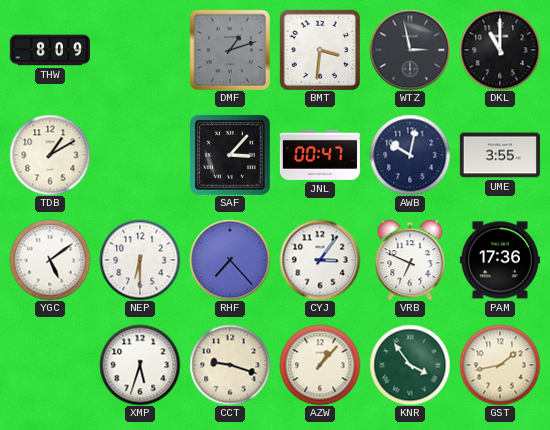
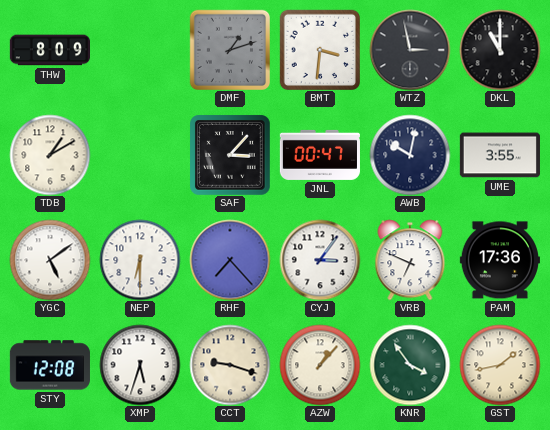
STY: none -> 12:08 (50, 365)
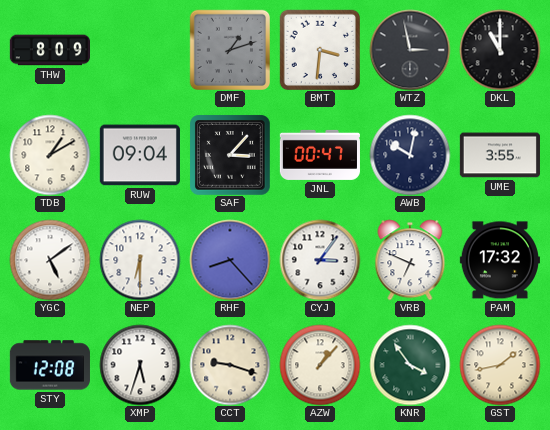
RUW: none -> 09:04 (140, 155)
RHF: 7:23 -> 8:23 (230, 260)
PAM: 17:36 -> 17:32 (500, 260)
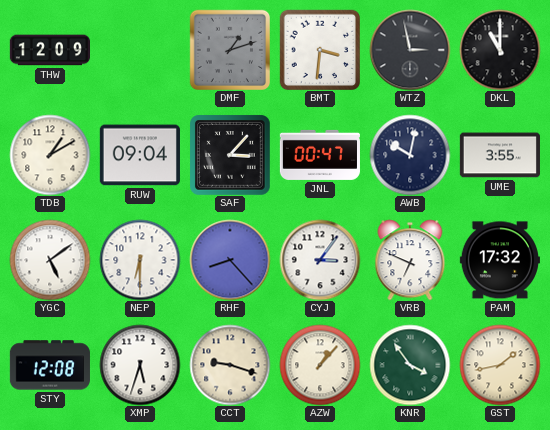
THW: 8:09 -> 12:09 (49, 50)
